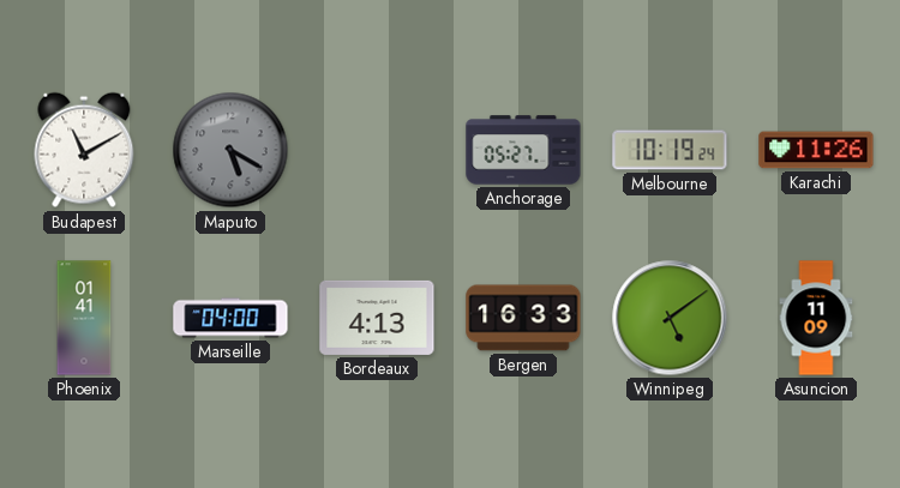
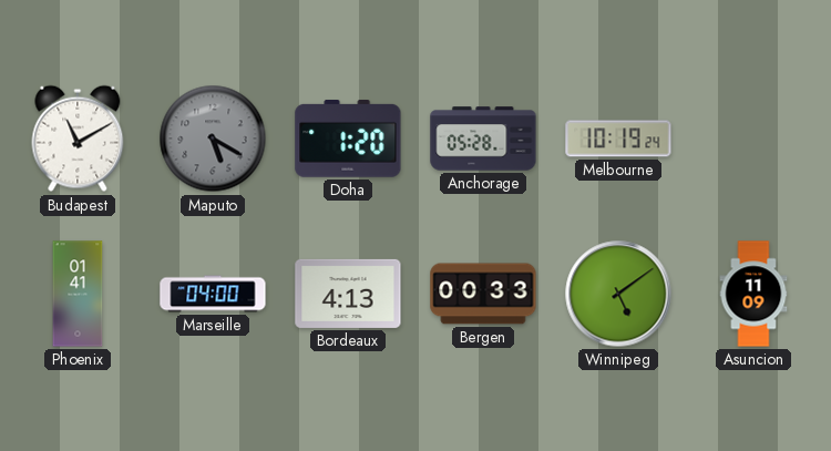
Doha: none -> 1:20 (348, 140)
Anchorage: 05:27 -> 05:28 (483, 139)
Karachi: 11:26 -> none (816, 150)
Bergen: 16:33 -> 00:33 (483, 294)
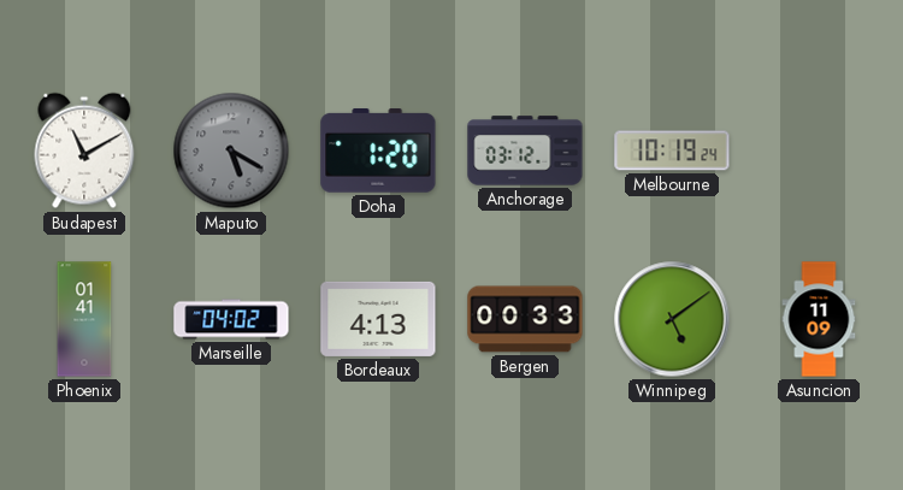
Anchorage: 05:28 -> 03:12 (525, 150)
Marseille: 04:00 -> 04:02 (231, 319)
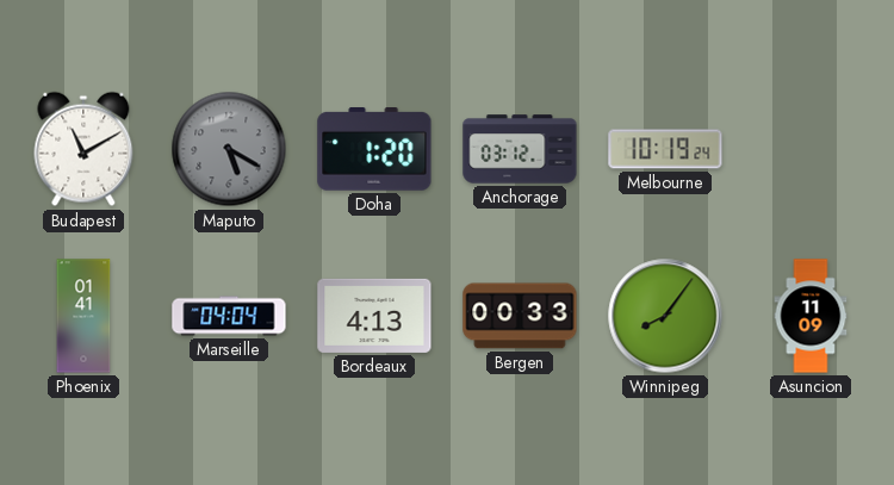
Marseille: 04:02 -> 04:04 (229, 316)
Winnipeg: 5:09 -> 8:06 (665, 316)
